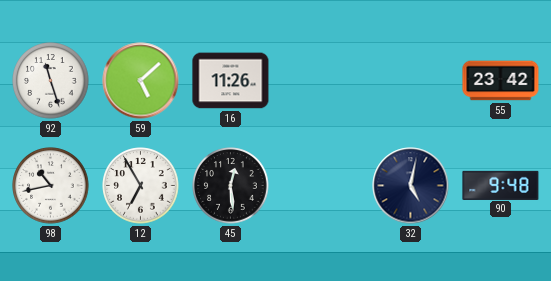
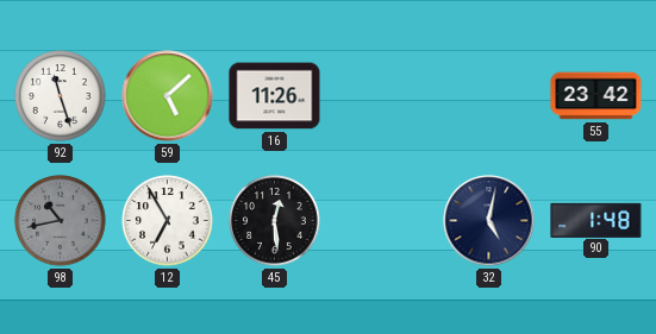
98 dial: white -> grey (61, 221)
90: 9:48 -> 1:48 (596, 220)
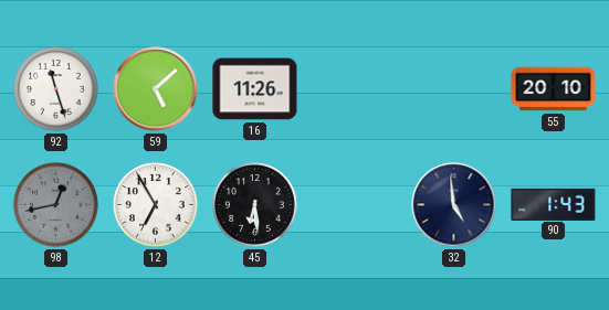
55: 23:42 -> 20:10 (554, 89)
98: 10:43 -> 12:43 (56, 205)
45: 12:29 -> 6:29 (255, 205)
32: 5:02 -> 4:59 (454, 205)
90: 1:48 -> 1:43 (554, 204)
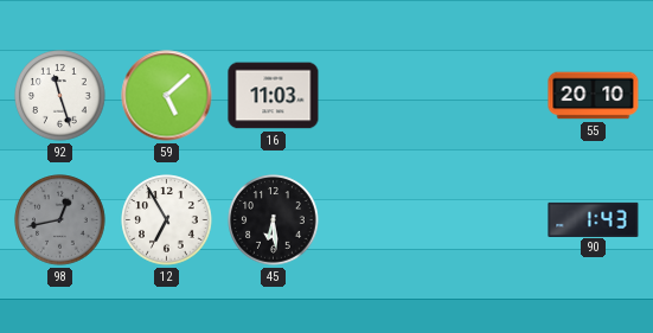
16: 11:26 -> 11:03 (274, 96)
32: 4:59 -> none (454, 205)
